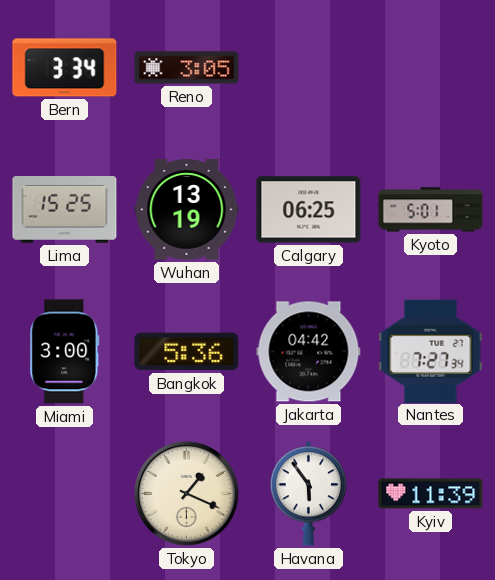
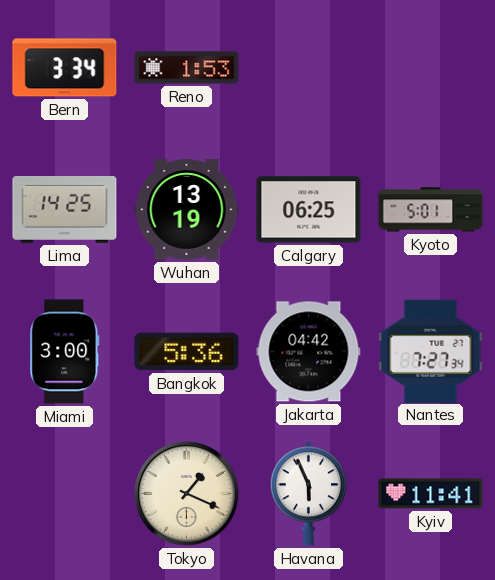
Reno: 3:05 -> 1:53 (187, 68)
Lima: 15:25 -> 14:25 (65, 209)
Havana: 5:54 -> 5:56 (308, 494)
Kyiv: 11:39 -> 11:41 (431, 494)
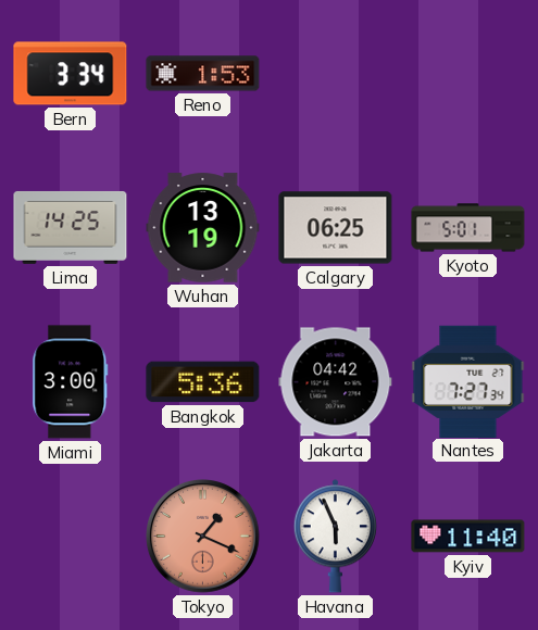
Tokyo dial: cream -> salmon (203, 537)
Kyiv: 11:41 -> 11:40 (468, 537)
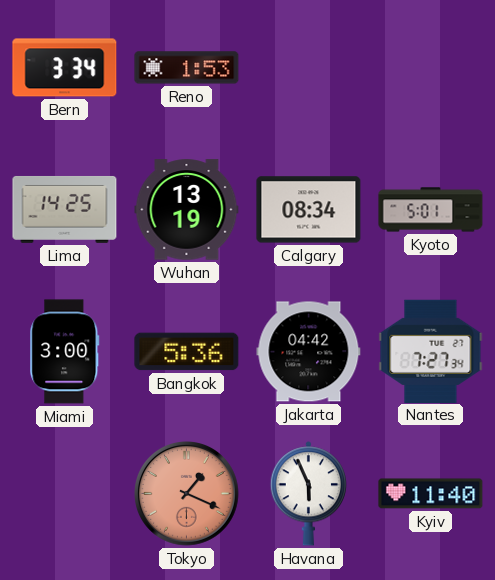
Calgary: 06:25 -> 08:34 (309, 210)
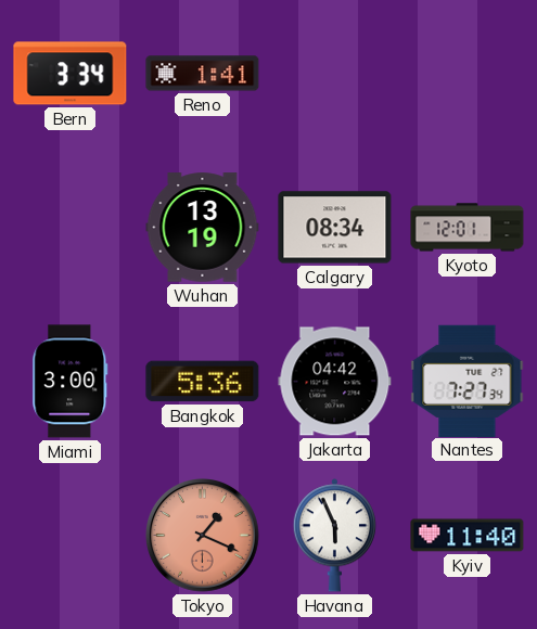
Reno: 1:53 -> 1:41 (203, 74)
Lima: 14:25 -> none (65, 209)
Kyoto: 5:01 -> 12:01 (468, 228)
